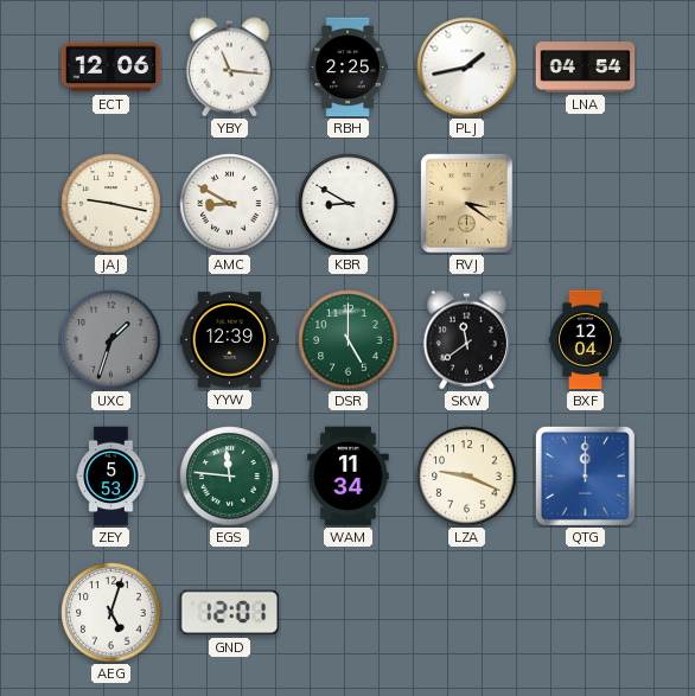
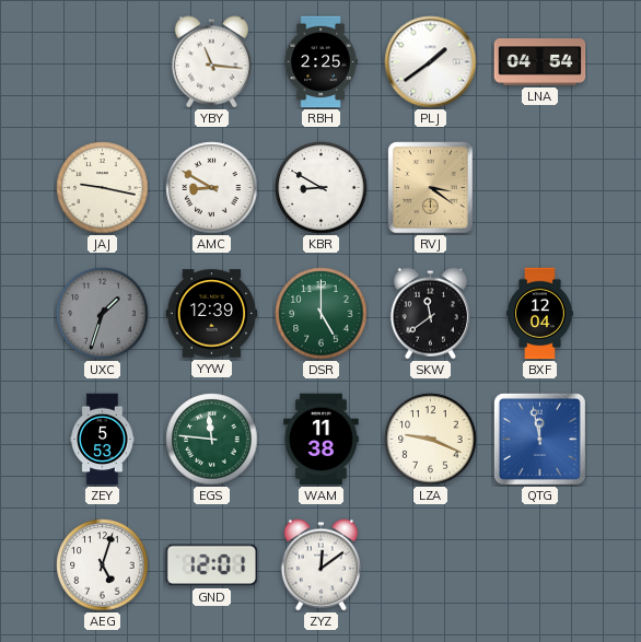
ECT: 12:06 -> none (111, 68)
PLJ: 1:43 -> 1:39 (431, 62)
WAM: 11:34 -> 11:38 (322, 440)
QTG: 12:00 -> 11:58 (539, 439)
ZYZ: none -> 12:09 (320, 565)
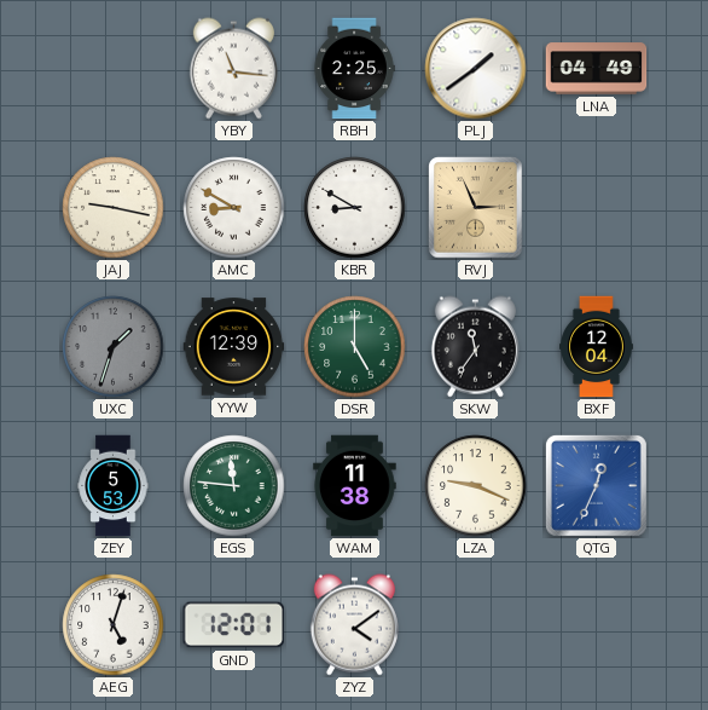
LNA: 04:54 -> 04:49 (597, 69)
RVJ: 3:21 -> 2:56 (476, 208)
SKW: 11:39 -> 11:36 (475, 347)
QTG: 11:58 -> 12:34 (596, 485)
ZYZ: 12:09 -> 4:09 (354, 625)
